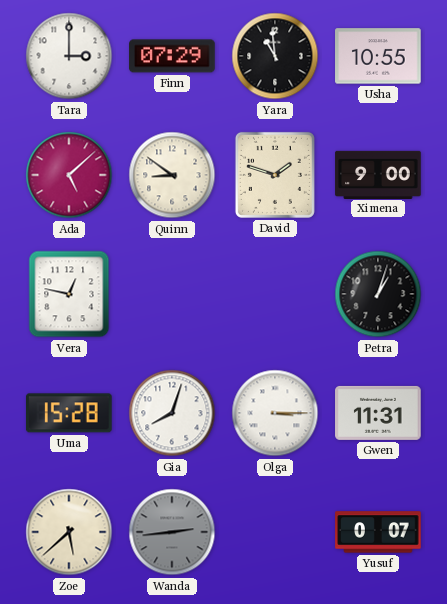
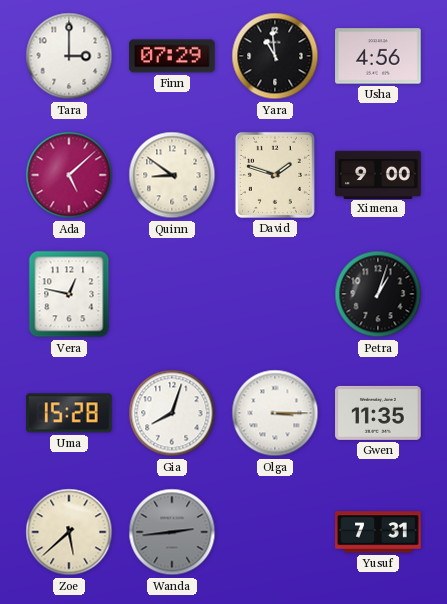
Usha: 10:55 -> 4:56 (378, 56)
Gwen: 11:31 -> 11:35 (378, 413)
Yusuf: 0:07 -> 7:31 (378, 532)
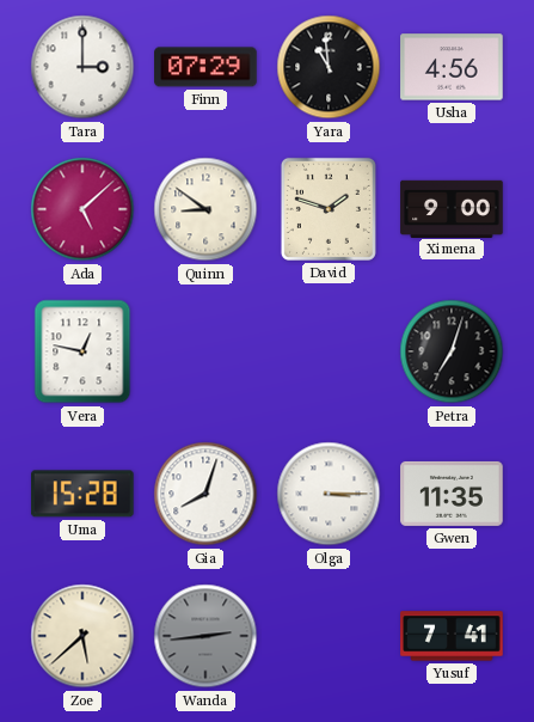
Petra: 1:03 -> 7:03 (452, 351)
Yusuf: 7:31 -> 7:41 (452, 636)
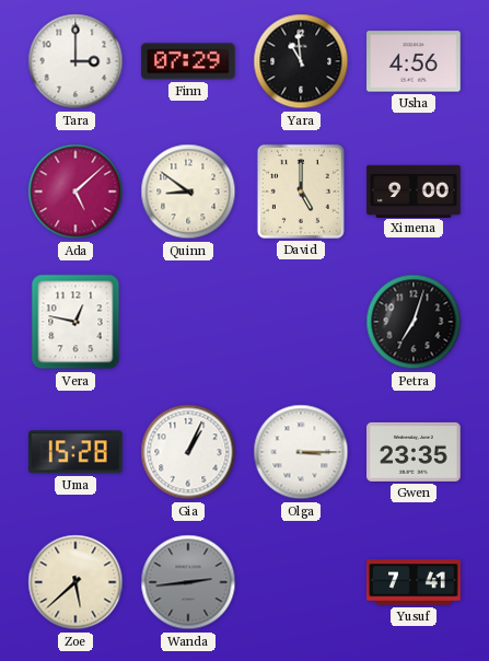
David: 1:48 -> 5:00 (301, 192)
Gia: 8:03 -> 1:04 (188, 452)
Gwen: 11:35 -> 23:35 (414, 452)
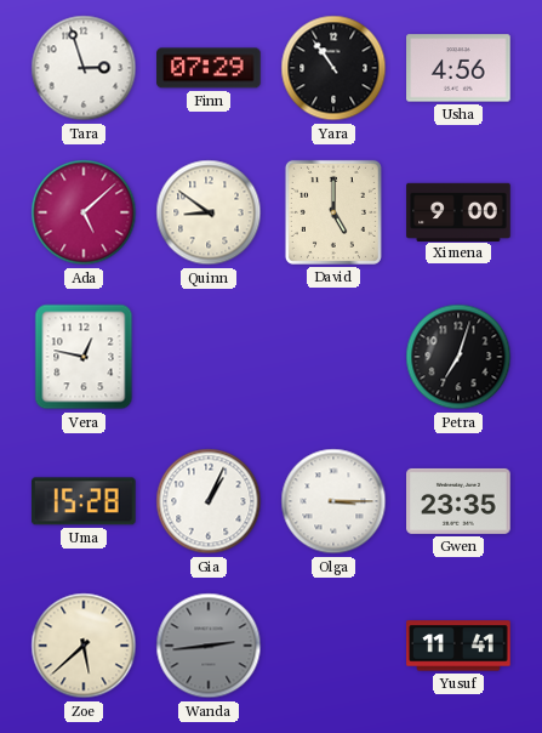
Tara: 3:00 -> 2:57 (84, 68)
Yara: 10:59 -> 10:54 (333, 68)
Yusuf: 7:41 -> 11:41 (458, 646)
